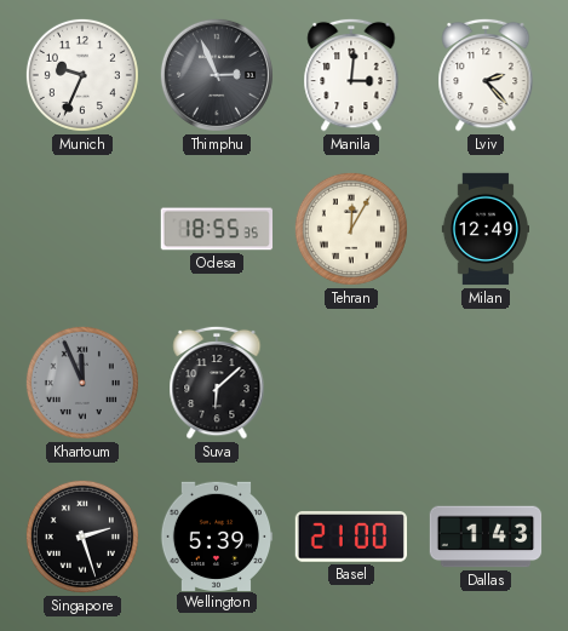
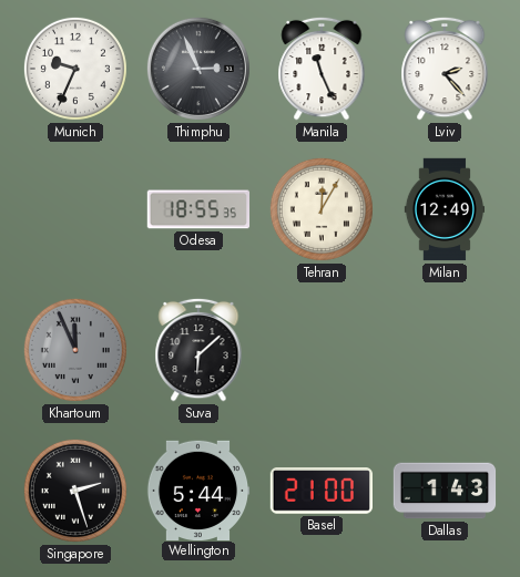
Manila: 3:01 -> 11:26 (322, 69)
Wellington: 5:39 -> 5:44 (198, 490)
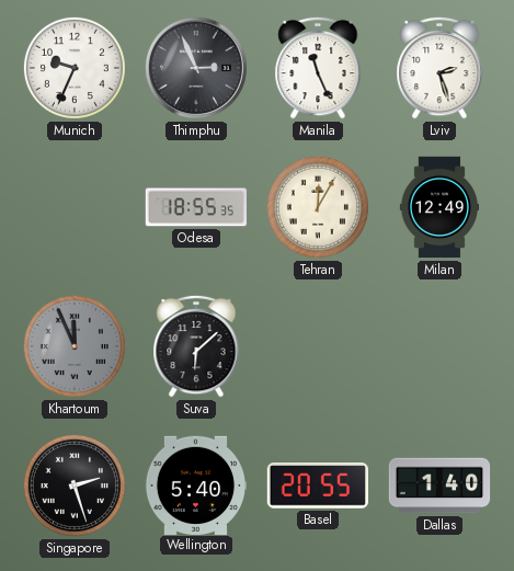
Lviv: 2:23 -> 2:27 (439, 68)
Wellington: 5:44 -> 5:40 (196, 484)
Basel: 21:00 -> 20:55 (318, 486)
Dallas: 1:43 -> 1:40 (439, 486)
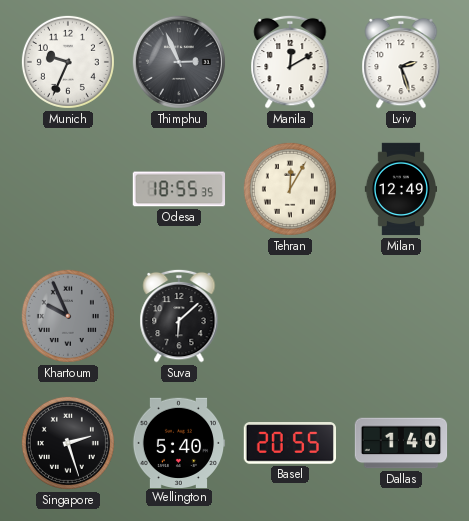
Manila: 11:26 -> 12:10 (290, 62)
Khartoum: 11:56 -> 9:56 (68, 316)
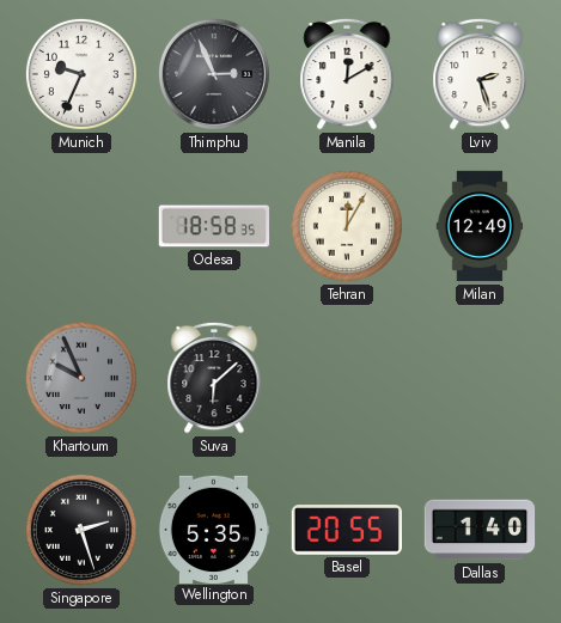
Odesa: 18:55 -> 18:58 (214, 226)
Wellington: 5:40 -> 5:35 (214, 529)
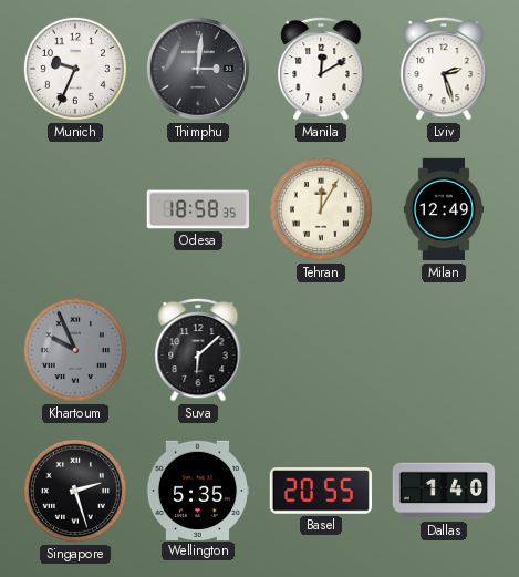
Thimphu: 2:56 -> 3:01 (198, 69)
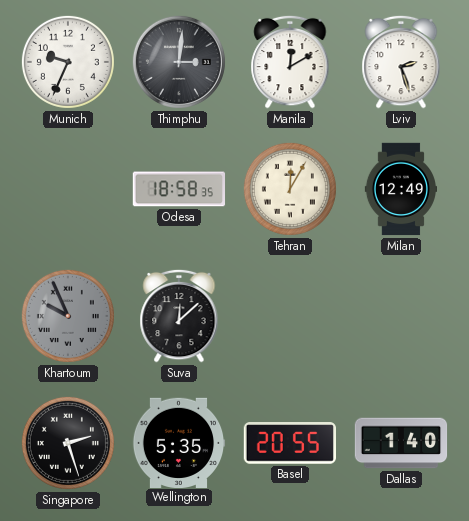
Suva: 6:08 -> 12:08 (179, 316)
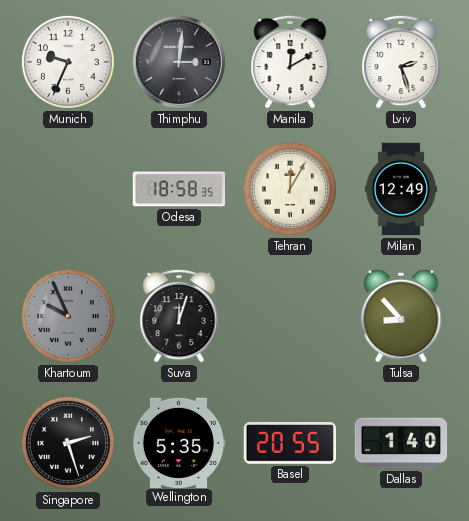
Suva: 12:08 -> 12:03 (179, 316)
Tulsa: none -> 8:53 (401, 316)
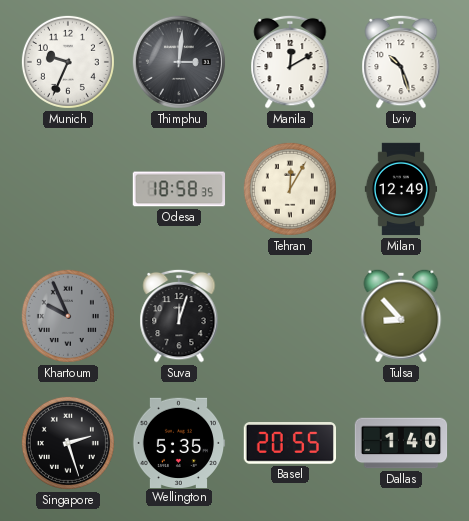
Lviv: 2:27 -> 10:27 (401, 62)
